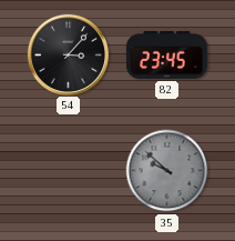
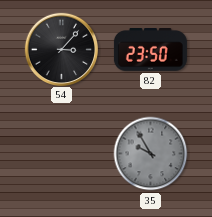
82: 23:45 -> 23:50 (150, 50)
35: 9:52 -> 9:55 (151, 154)
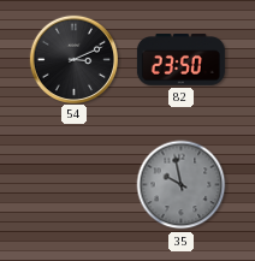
54: 3:07 -> 3:11 (73, 59)
35: 9:55 -> 9:58 (182, 185)
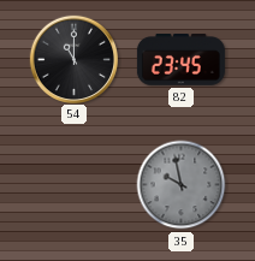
54: 3:11 -> 11:00 (73, 59)
82: 23:50 -> 23:45 (180, 60)
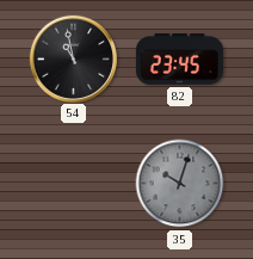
54: 11:00 -> 10:58 (73, 58)
35: 9:58 -> 10:03 (180, 184)
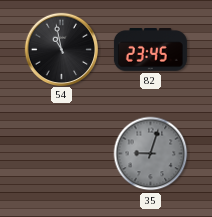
35: 10:03 -> 9:03 (151, 154)
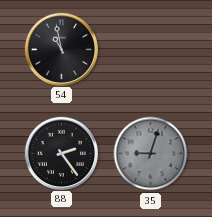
82: 23:45 -> none (150, 50)
88: none -> 2:24 (61, 153)
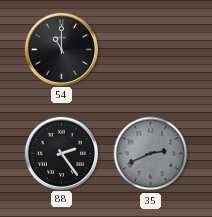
54: 10:58 -> 11:00 (61, 49)
35: 9:03 -> 2:41 (151, 154)
